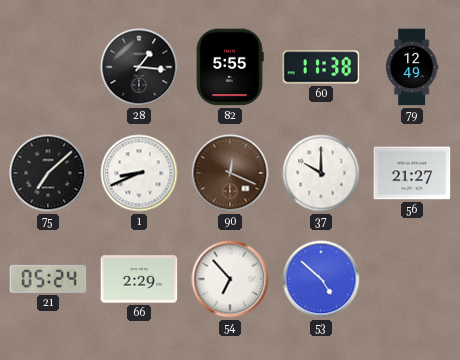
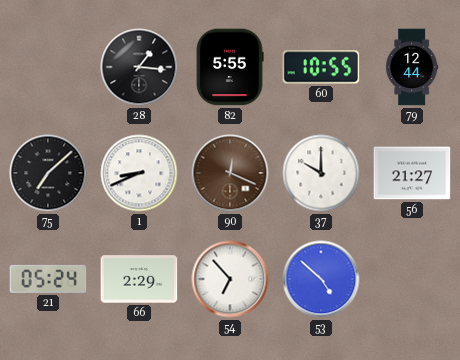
60: 11:38 -> 10:55 (321, 67)
79: 12:49 -> 12:44 (412, 67)
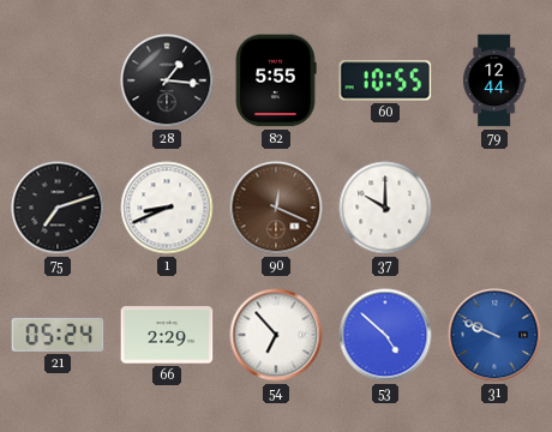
75: 7:08 -> 7:12 (58, 208)
56: 21:27 -> none (412, 173)
31: none -> 9:49 (494, 335)
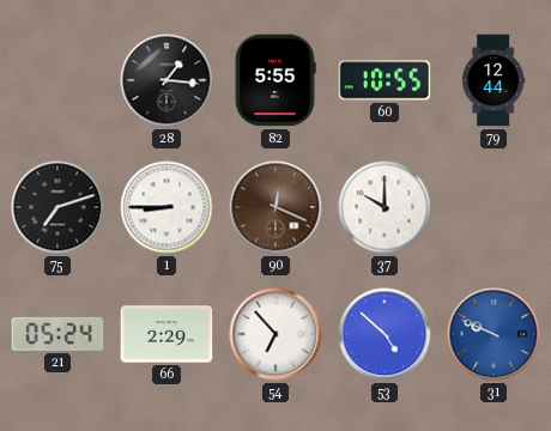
1: 8:41 -> 8:45 (166, 207)
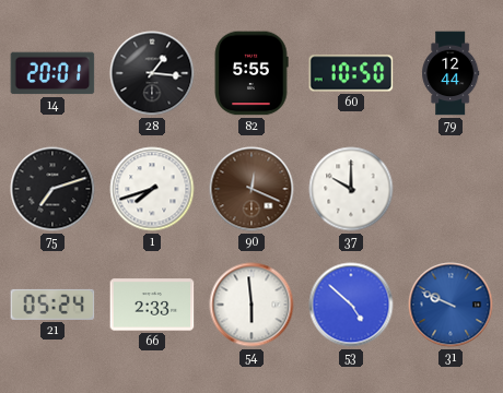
14: none -> 20:01 (52, 73)
60: 10:55 -> 10:50 (351, 73)
1: 8:45 -> 7:42 (152, 189)
66: 2:29 -> 2:33 (152, 305)
54: 6:53 -> 5:59 (251, 305)
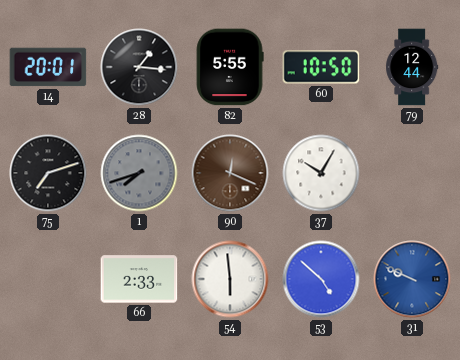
1 dial: white -> grey (139, 173)
37: 10:00 -> 10:05 (321, 173)
21: 05:24 -> none (52, 305)
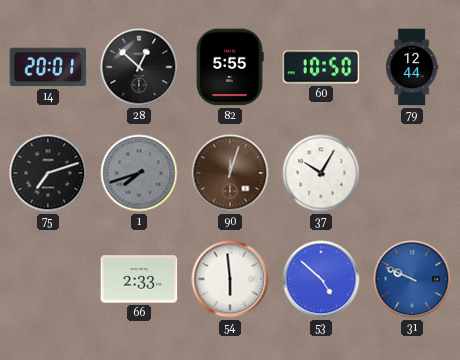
28: 1:16 -> 12:52 (139, 67)
90: 12:19 -> 12:03 (230, 173)
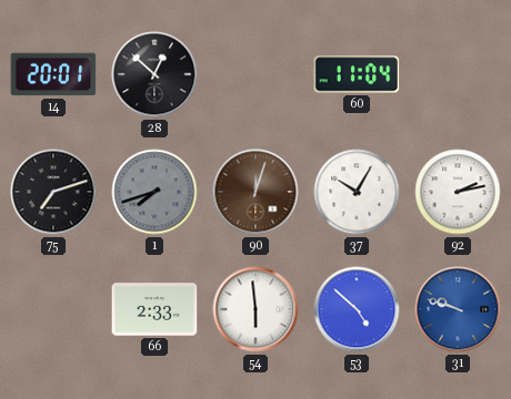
82: 5:55 -> none (230, 67)
60: 10:50 -> 11:04 (357, 74)
79: 12:44 -> none (412, 67)
92: none -> 2:13 (458, 192)
31: 9:49 -> 9:48 (458, 309)
